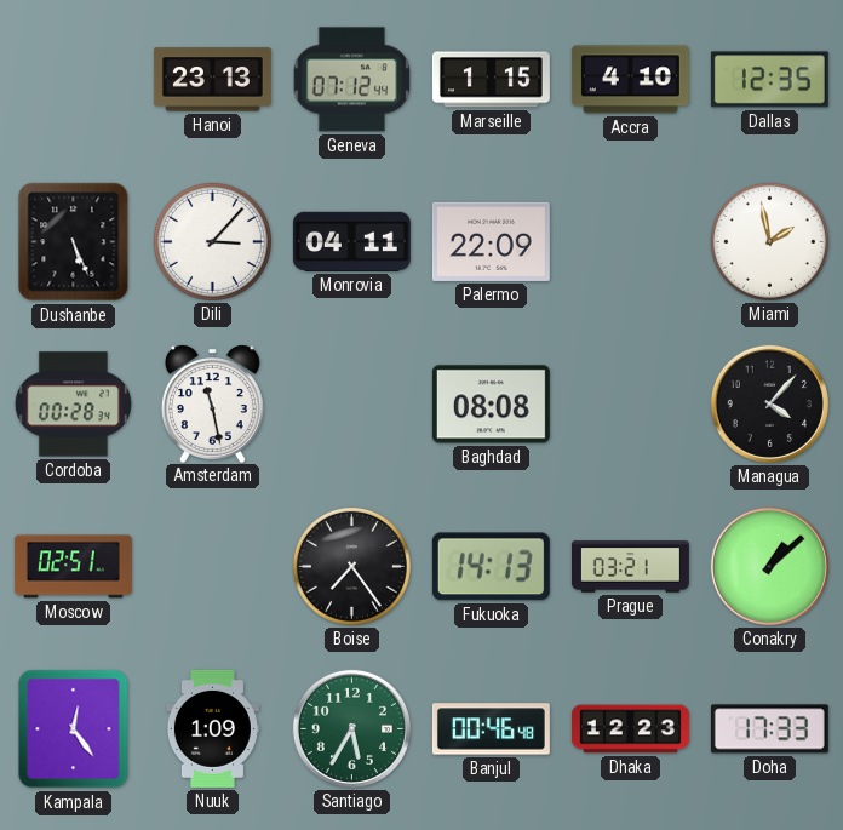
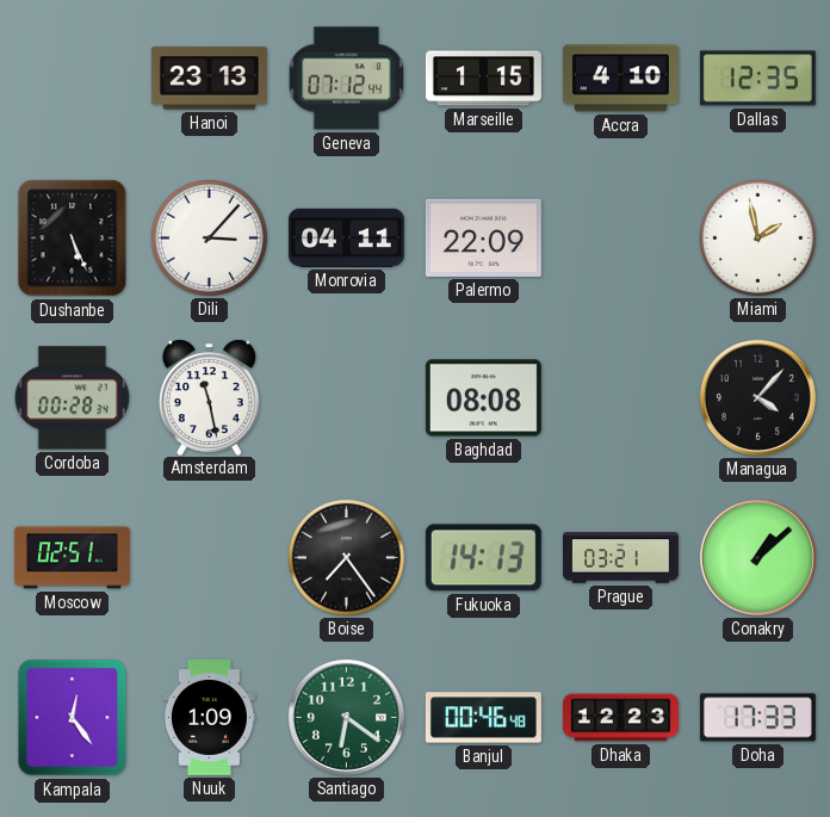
Santiago: 5:35 -> 6:21 (346, 717)
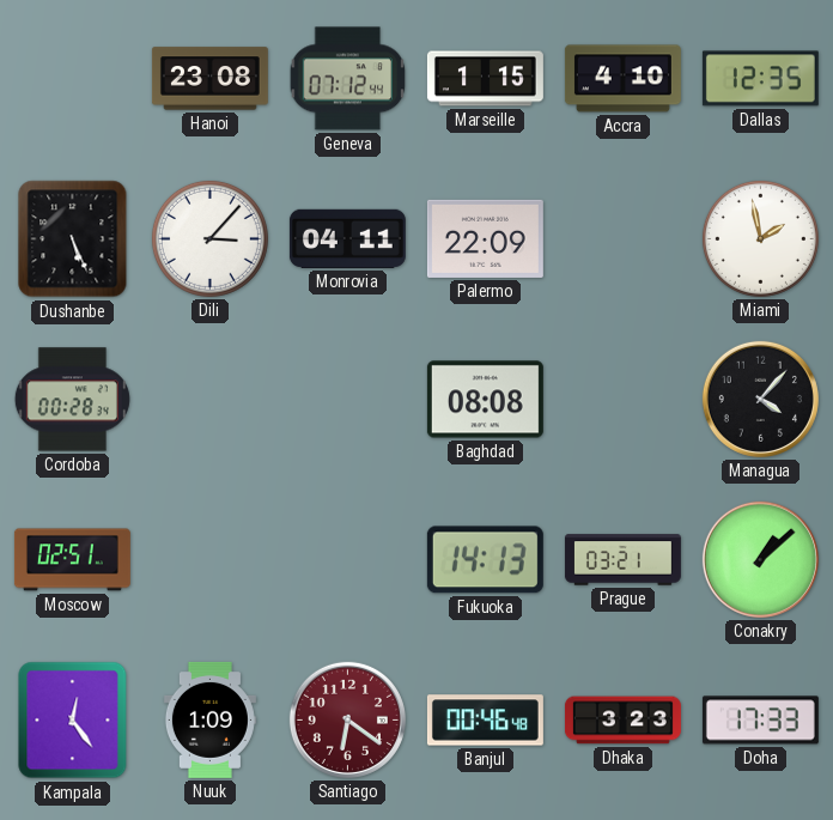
Hanoi: 23:13 -> 23:08 (209, 79)
Amsterdam: 11:28 -> none (209, 397)
Boise: 7:24 -> none (346, 557)
Santiago dial: green -> burgundy (347, 719)
Dhaka: 12:23 -> 3:23 (622, 721)
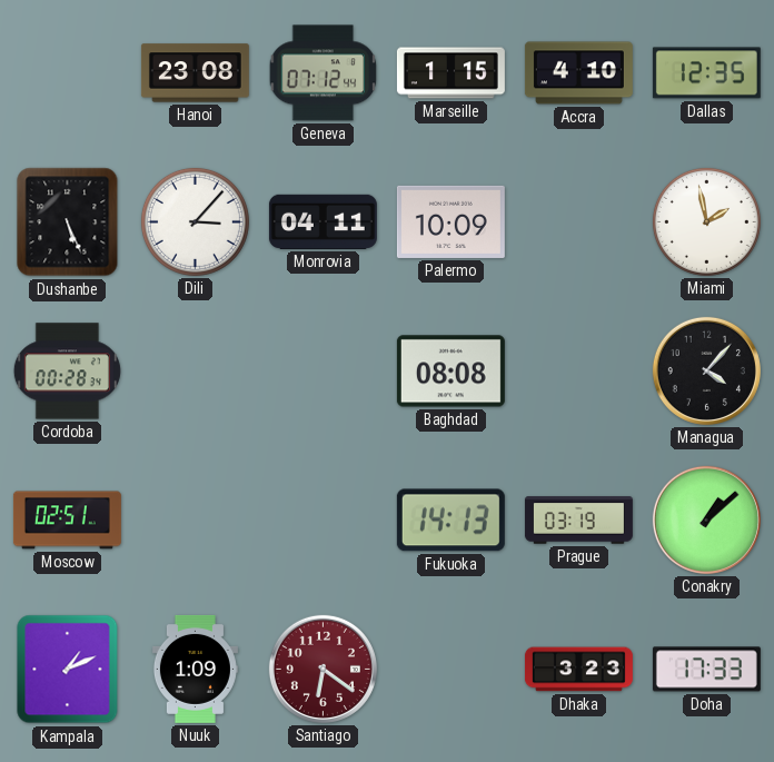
Palermo: 22:09 -> 10:09 (450, 221)
Prague: 03:21 -> 03:19 (578, 521)
Kampala: 12:24 -> 1:11 (68, 670)
Banjul: 00:46 -> none (485, 721)
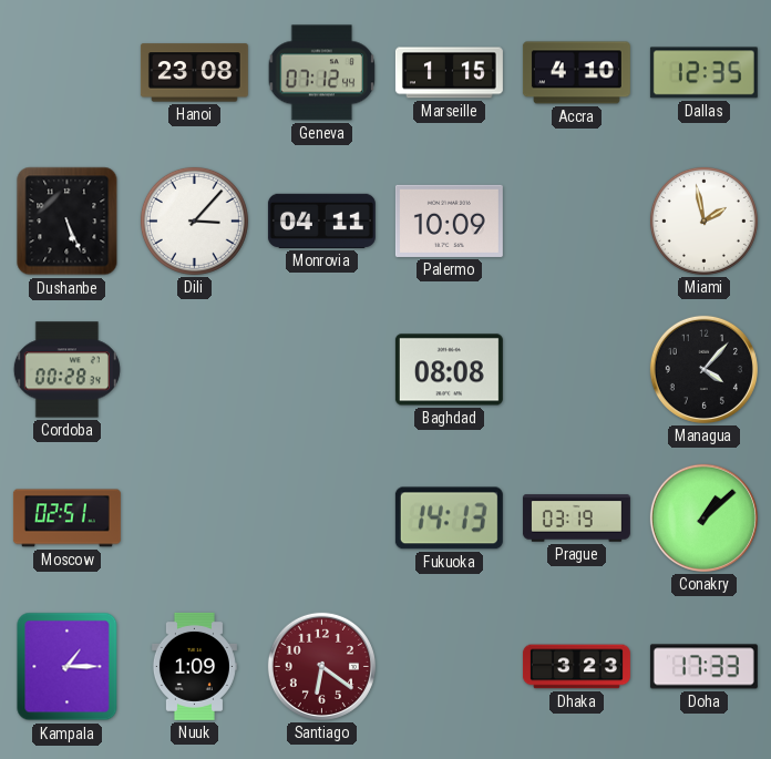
Kampala: 1:11 -> 1:15 (68, 667)
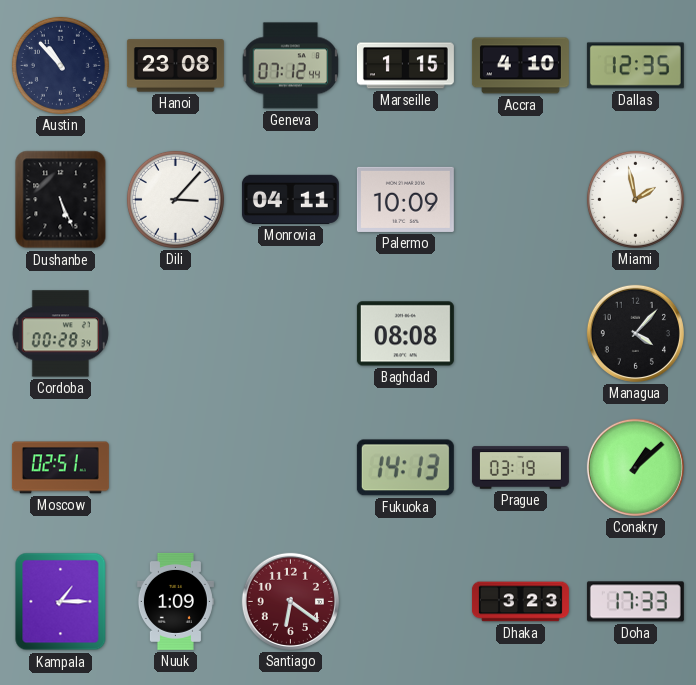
Austin: none -> 10:53 (60, 65)
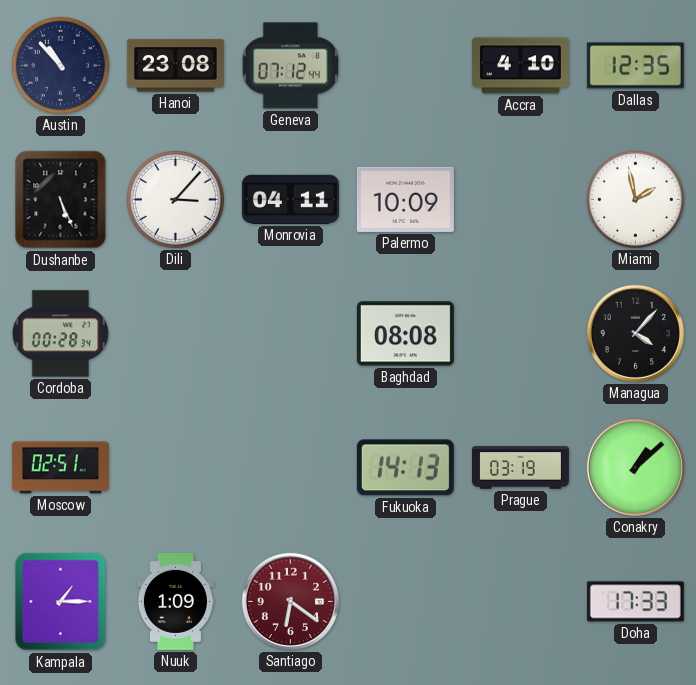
Marseille: 1:15 -> none (405, 66)
Dhaka: 3:23 -> none (520, 602)
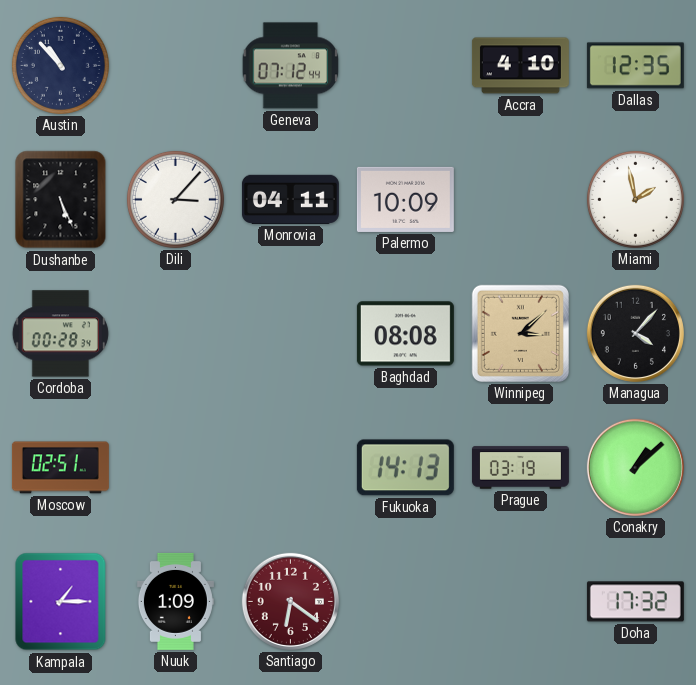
Hanoi: 23:08 -> none (175, 66)
Winnipeg: none -> 3:08 (520, 333)
Doha: 17:33 -> 17:32 (635, 602)
